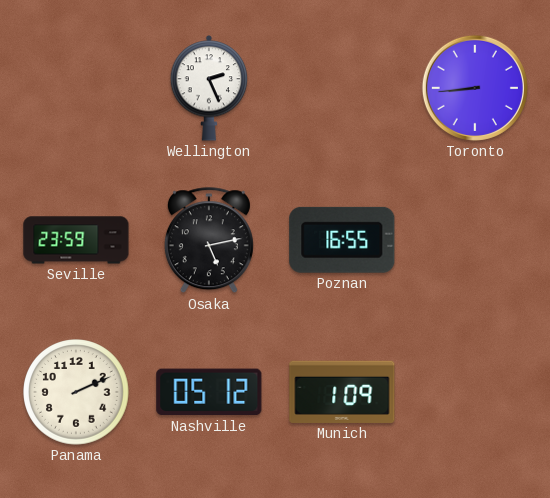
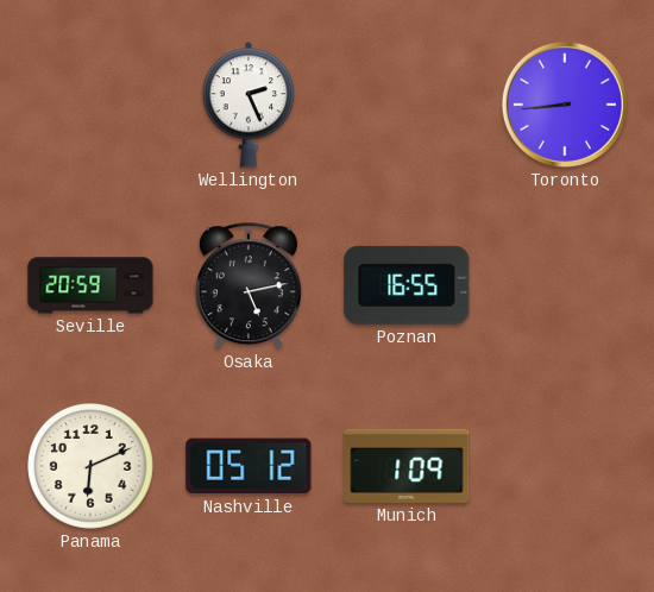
Seville: 23:59 -> 20:59 (90, 285)
Panama: 2:11 -> 6:11 (92, 467)
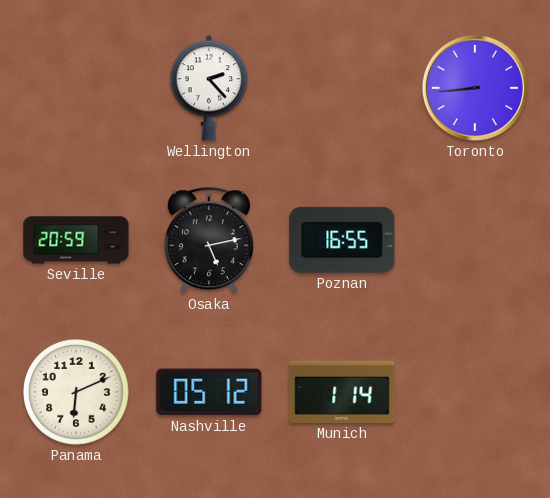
Wellington: 2:26 -> 2:23 (209, 88)
Munich: 1:09 -> 1:14 (342, 392)
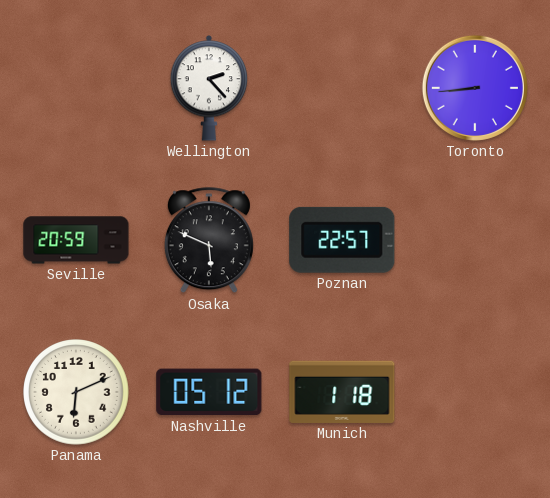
Osaka: 5:13 -> 5:49 (209, 241)
Poznan: 16:55 -> 22:57 (342, 240)
Munich: 1:14 -> 1:18 (342, 392)
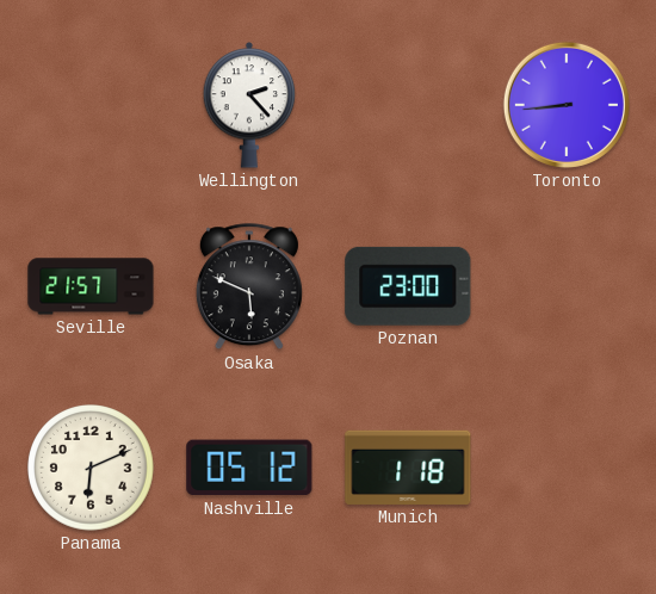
Seville: 20:59 -> 21:57 (91, 286)
Poznan: 22:57 -> 23:00 (408, 286)
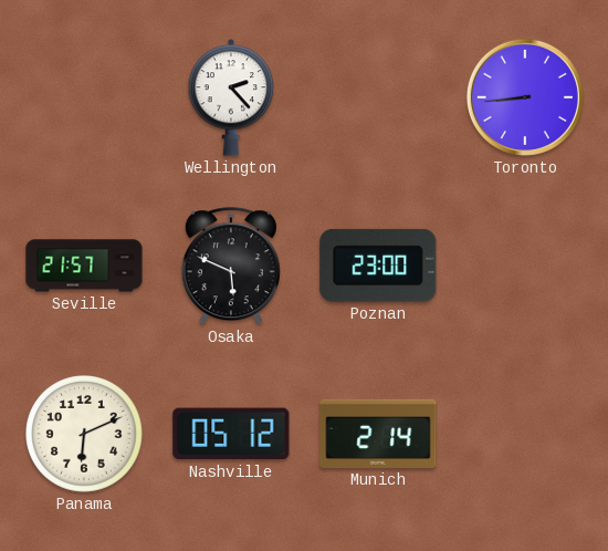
Munich: 1:18 -> 2:14 (378, 434)
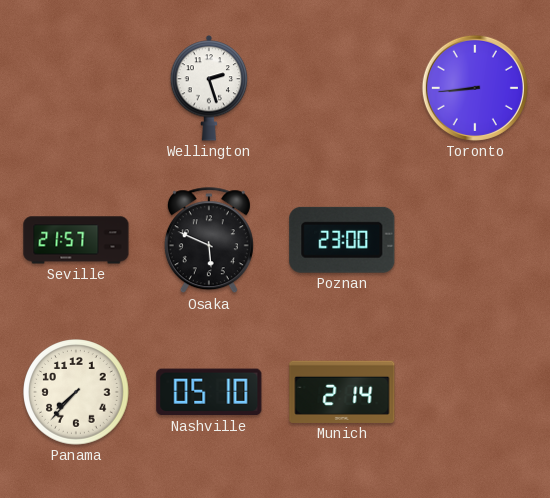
Wellington: 2:23 -> 2:27 (209, 88)
Panama: 6:11 -> 7:37 (77, 393)
Nashville: 05:12 -> 05:10 (209, 392)
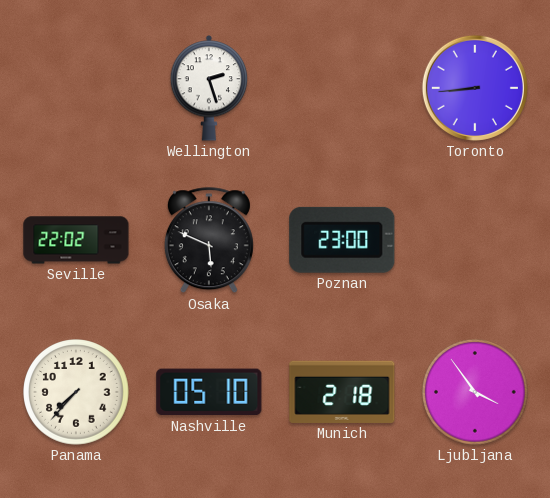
Seville: 21:57 -> 22:02 (76, 240)
Munich: 2:14 -> 2:18 (342, 392)
Ljubljana: none -> 3:54 (476, 393)
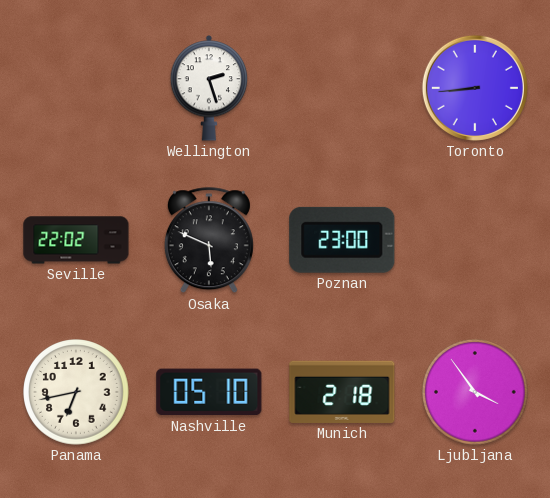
Panama: 7:37 -> 6:43 (77, 393)
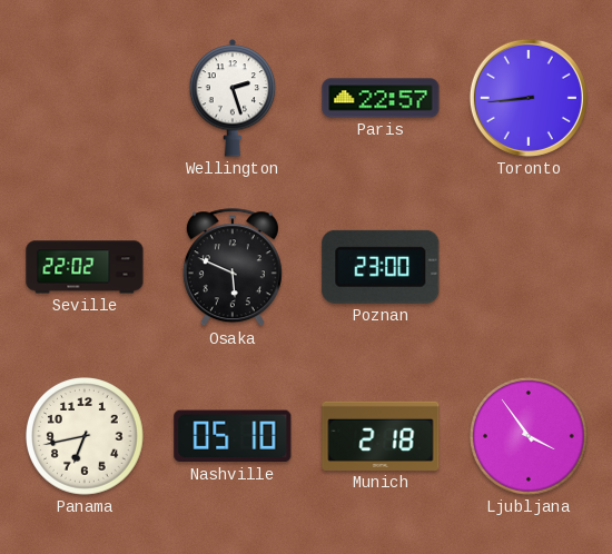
Paris: none -> 22:57 (381, 98)
